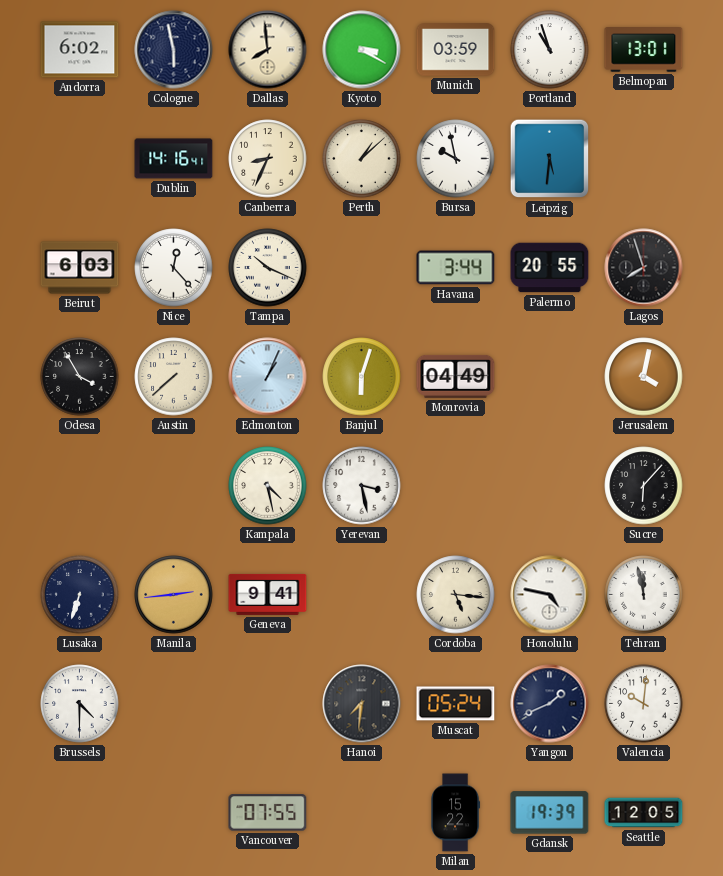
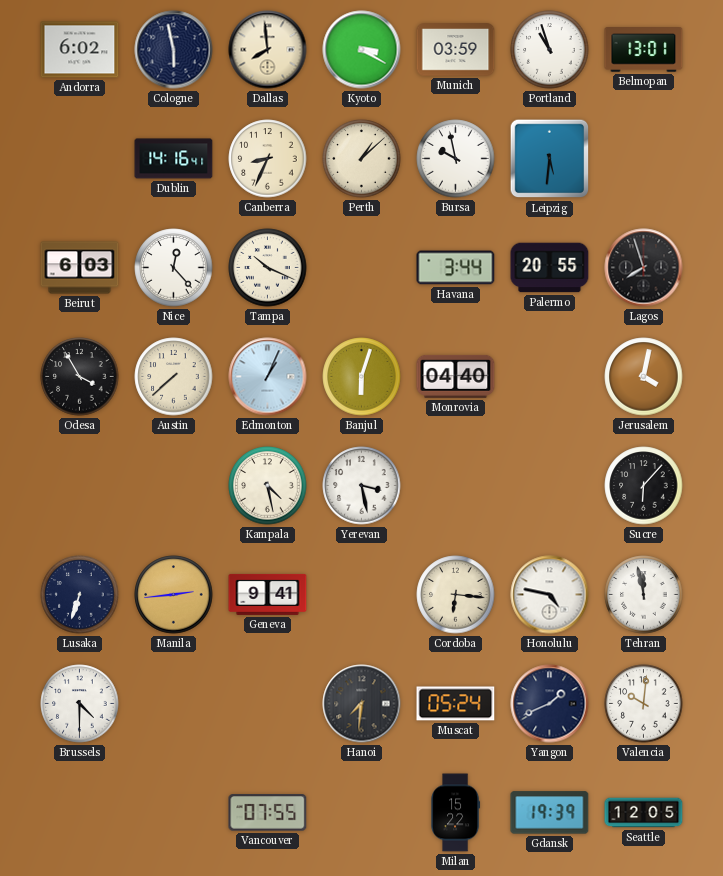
Monrovia: 04:49 -> 04:40 (456, 376)
Cordoba: 5:16 -> 6:16 (456, 595)
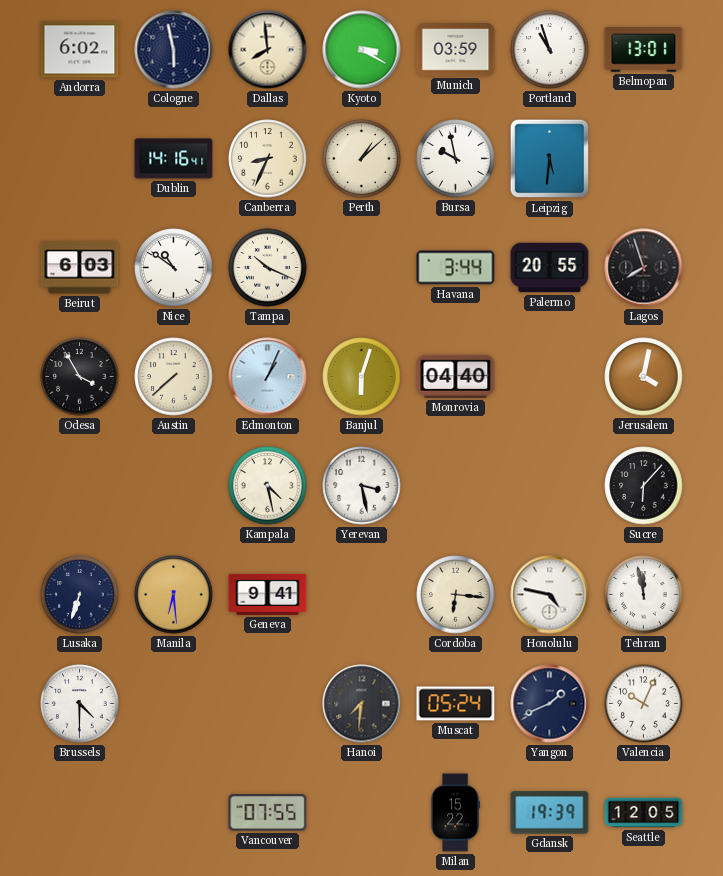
Nice: 12:23 -> 10:51 (174, 268)
Manila: 2:44 -> 6:29 (174, 595)
Valencia: 10:01 -> 10:04 (644, 704)
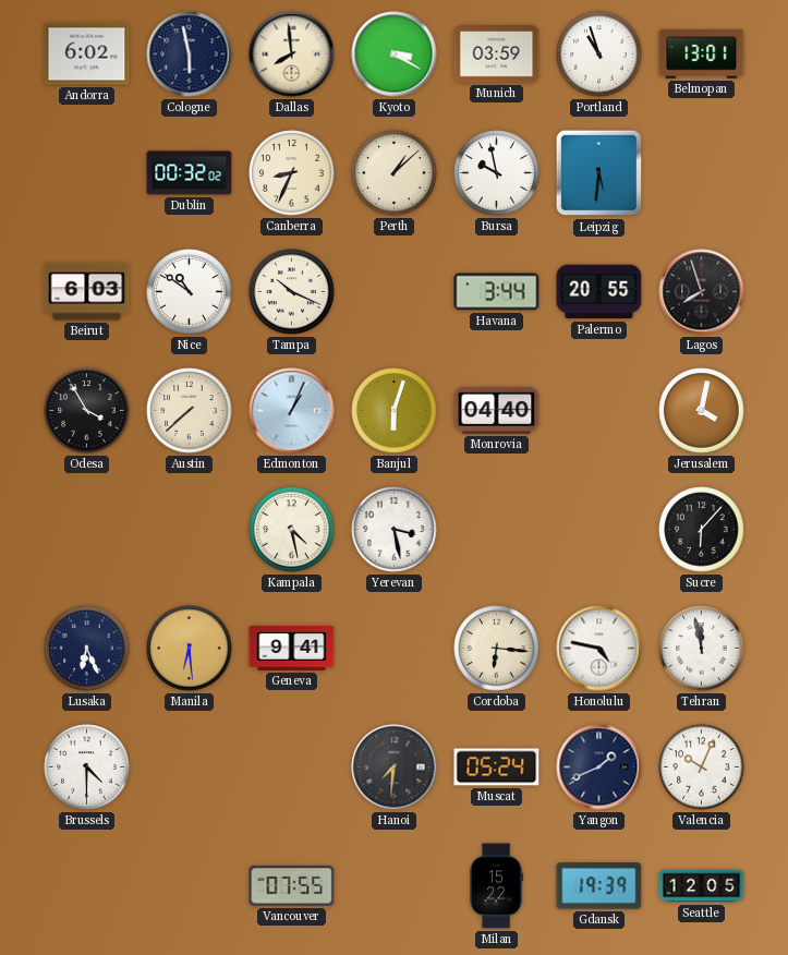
Dublin: 14:16 -> 00:32 (190, 173)
Lusaka: 6:33 -> 6:26 (87, 649)
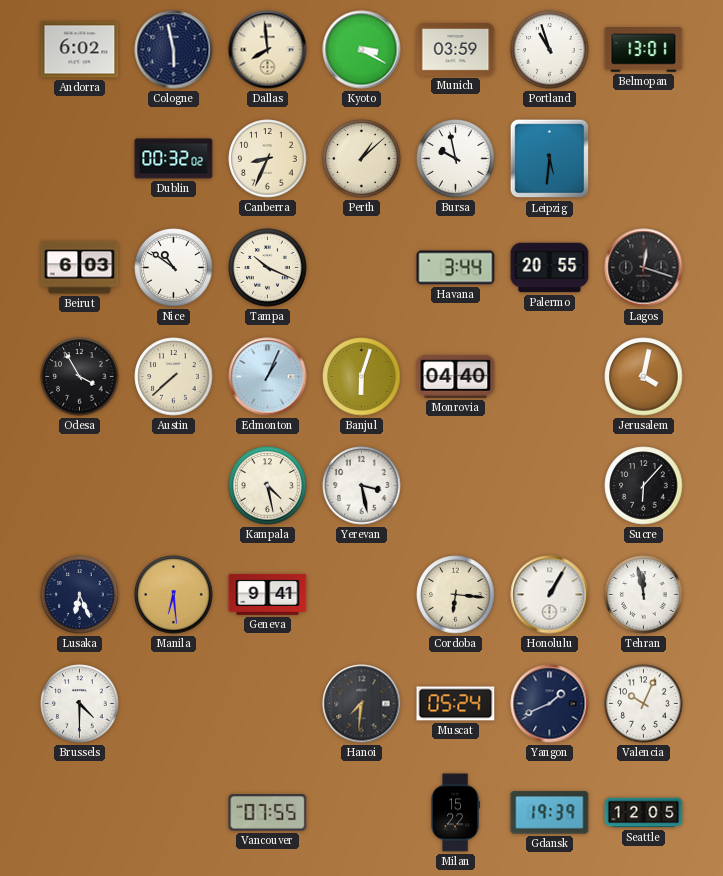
Lagos: 7:57 -> 12:18 (644, 268)
Honolulu: 4:47 -> 1:05 (550, 595)
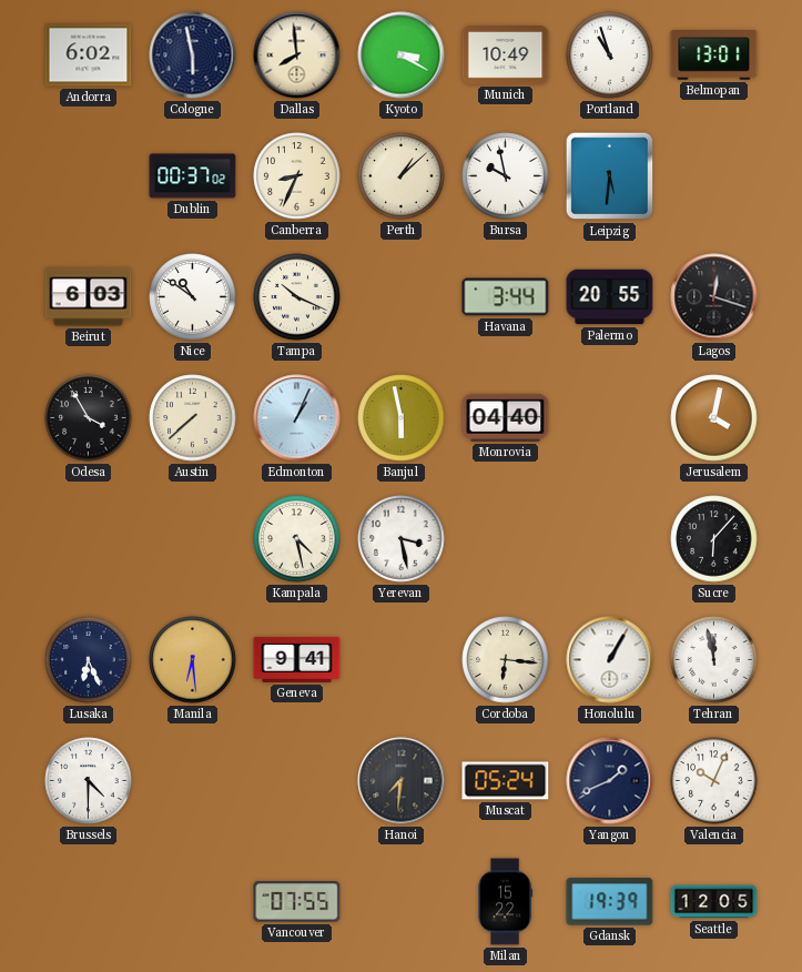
Munich: 03:59 -> 10:49 (506, 55)
Dublin: 00:32 -> 00:37 (193, 176)
Banjul: 6:03 -> 5:58 (402, 418)
